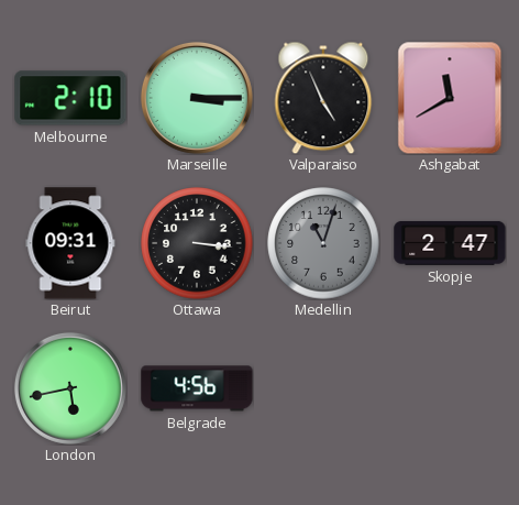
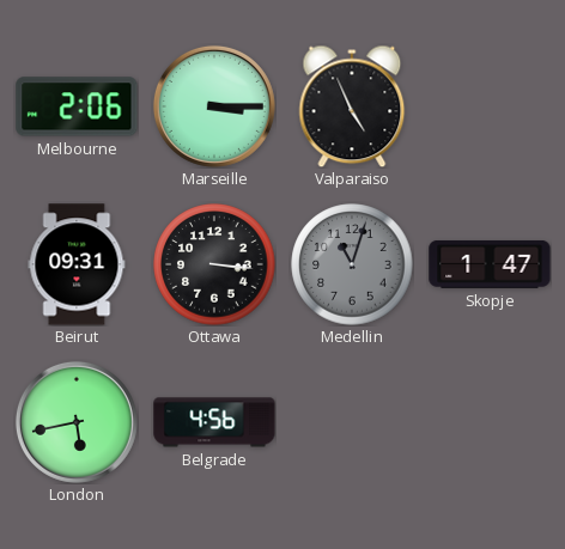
Melbourne: 2:10 -> 2:06 (77, 106)
Ashgabat: 11:40 -> none (450, 98)
Skopje: 2:47 -> 1:47 (490, 264)
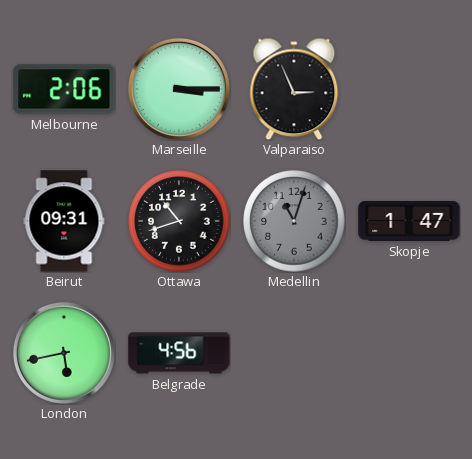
Valparaiso: 4:56 -> 2:56 (294, 89)
Ottawa: 3:16 -> 10:42 (179, 221)
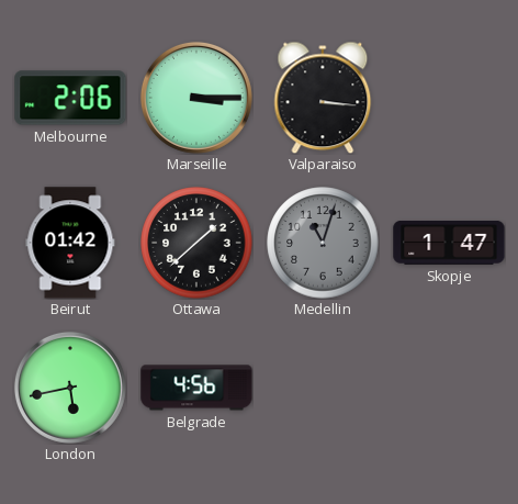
Valparaiso: 2:56 -> 3:16 (323, 98)
Beirut: 09:31 -> 01:42 (70, 243)
Ottawa: 10:42 -> 1:38 (196, 243)
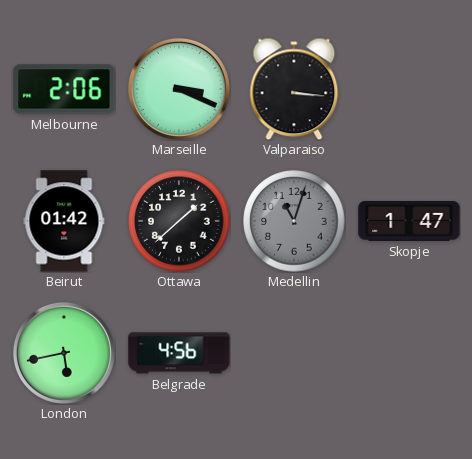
Marseille: 3:15 -> 3:19 (179, 89)
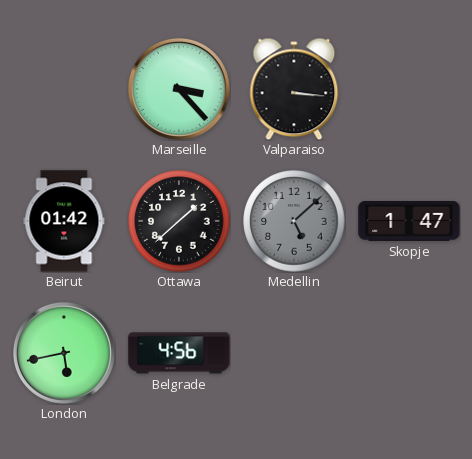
Melbourne: 2:06 -> none (64, 89)
Marseille: 3:19 -> 3:23 (179, 89)
Medellin: 11:03 -> 5:08 (294, 221)
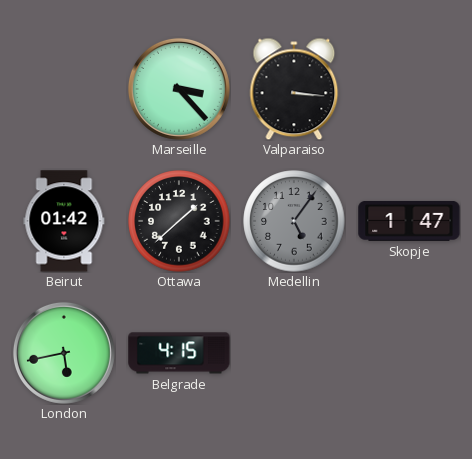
Medellin: 5:08 -> 5:06 (294, 221)
Belgrade: 4:56 -> 4:15 (179, 353)
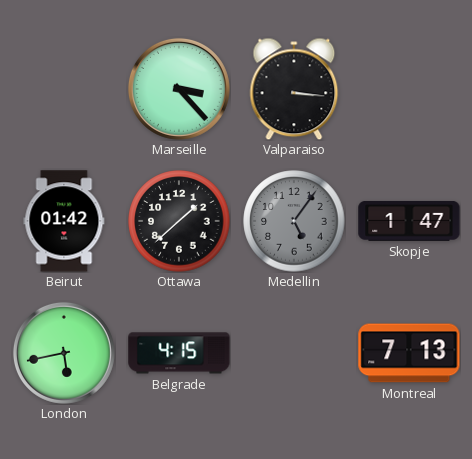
Montreal: none -> 7:13 (409, 353)
